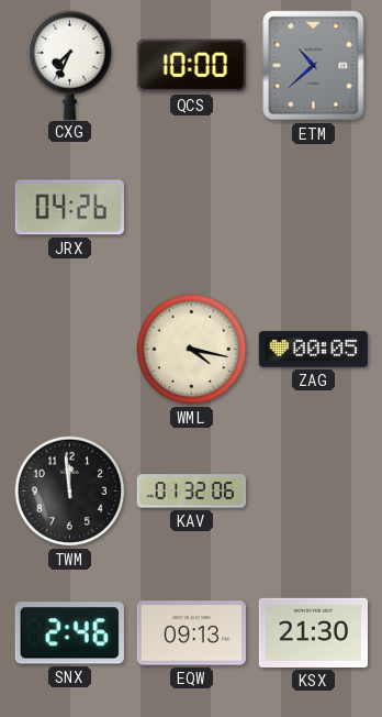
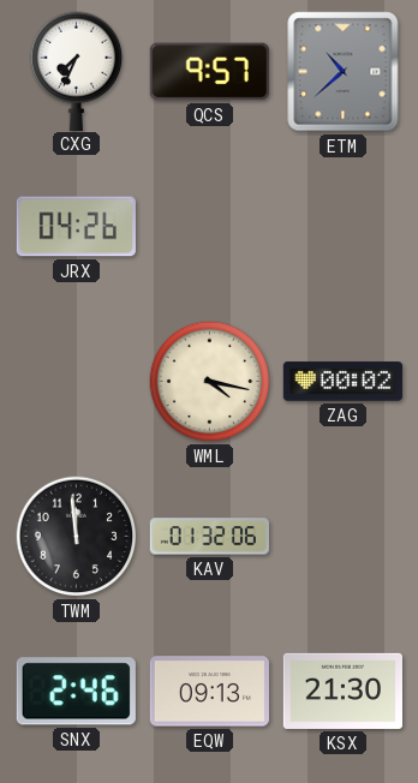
QCS: 10:00 -> 9:57 (209, 72)
ZAG: 00:05 -> 00:02 (342, 382)
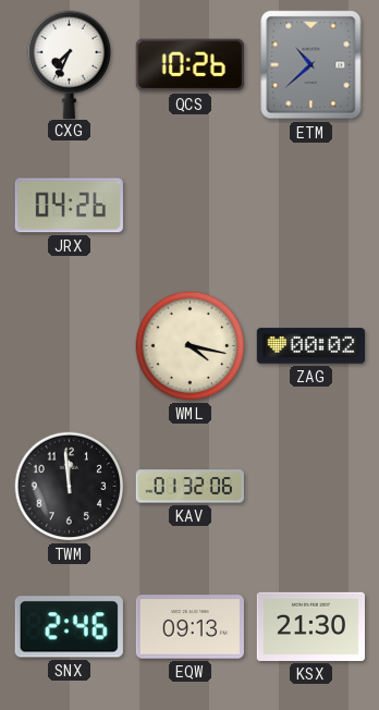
QCS: 9:57 -> 10:26 (189, 65)
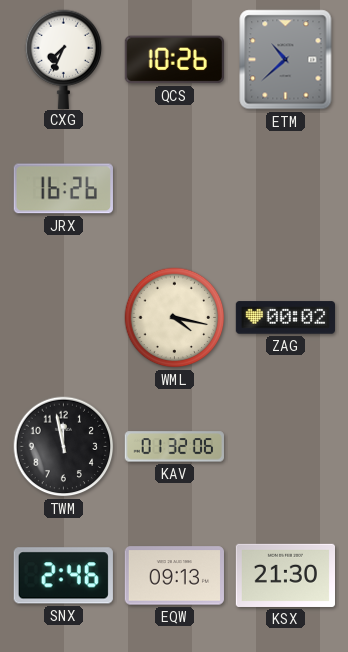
JRX: 04:26 -> 16:26 (63, 189)
TWM: 11:59 -> 11:58 (64, 447)
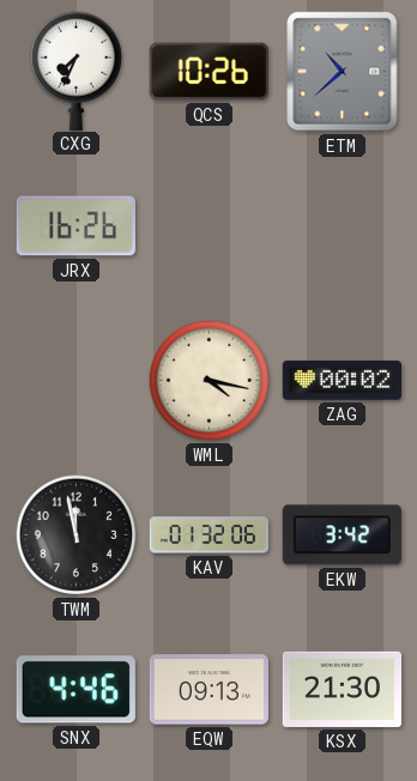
EKW: none -> 3:42 (342, 535)
SNX: 2:46 -> 4:46 (75, 690)
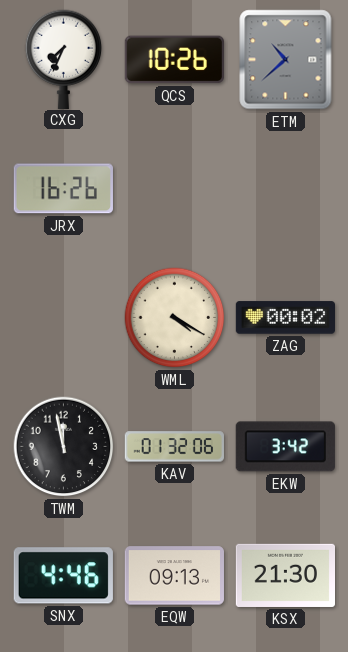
WML: 4:17 -> 4:20 (175, 318)
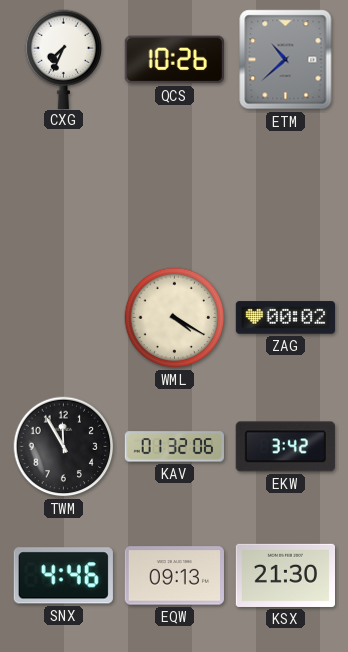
JRX: 16:26 -> none (63, 189)
TWM: 11:58 -> 11:55 (64, 447)
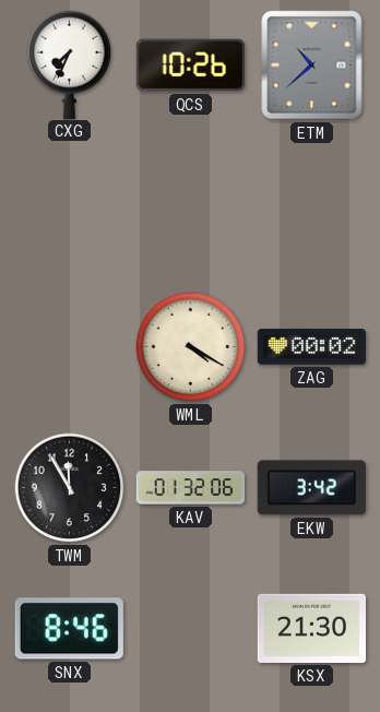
SNX: 4:46 -> 8:46 (69, 629)
EQW: 09:13 -> none (174, 576)
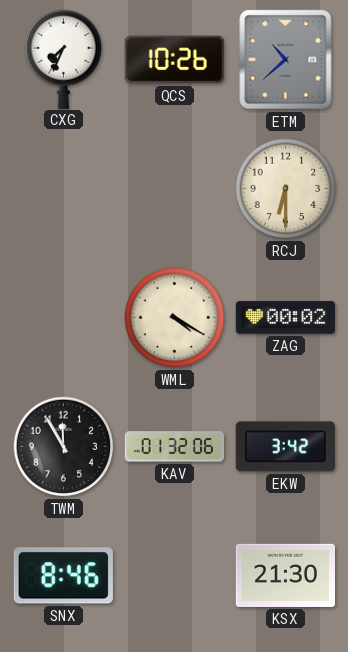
RCJ: none -> 6:30 (286, 189)
